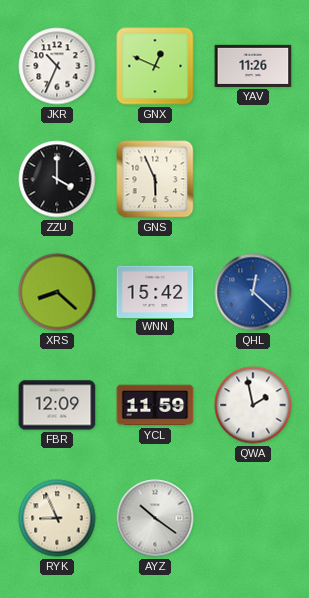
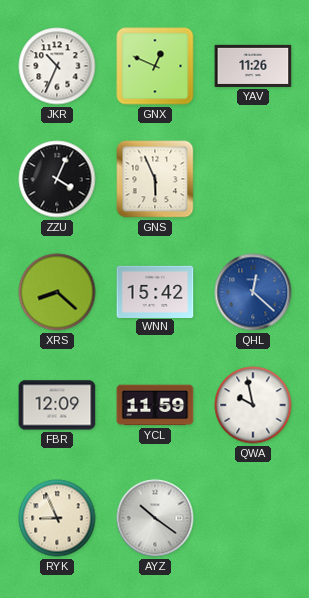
ZZU: 4:00 -> 4:04 (57, 179)
QWA: 1:58 -> 9:58 (253, 405)
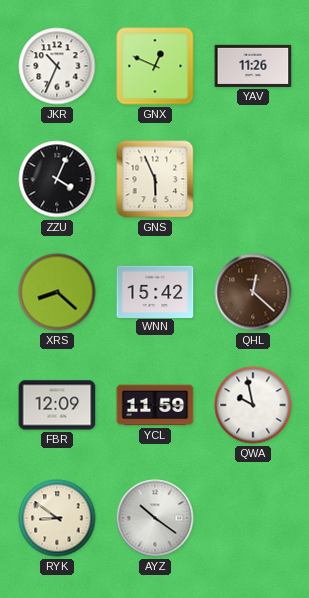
QHL dial: blue -> brown (253, 292)
RYK: 8:56 -> 8:51 (57, 518)
